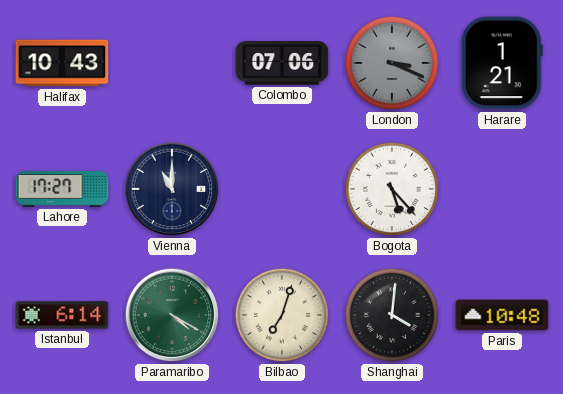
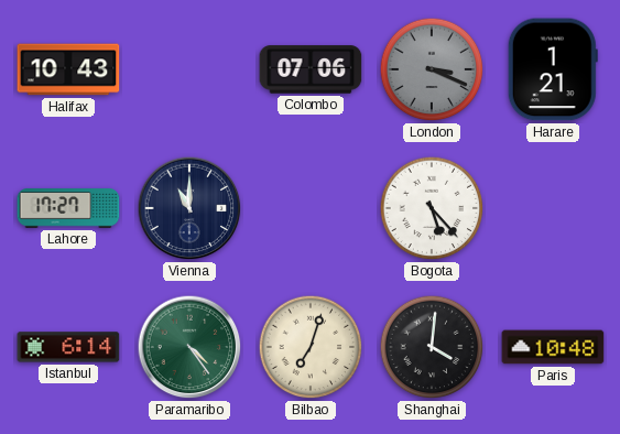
Paramaribo: 4:20 -> 4:24 (189, 347)
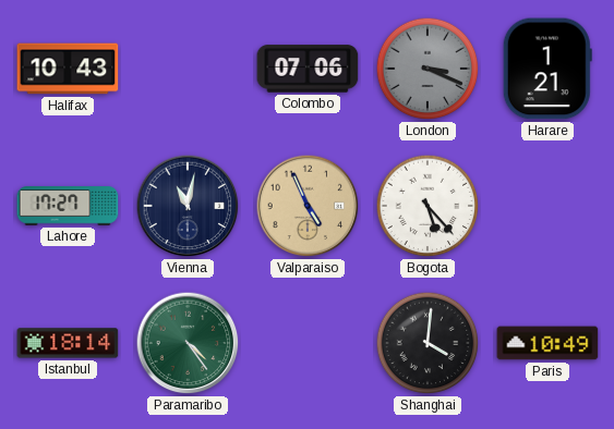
Vienna: 11:00 -> 11:02 (188, 206)
Valparaiso: none -> 4:56 (308, 206)
Istanbul: 6:14 -> 18:14 (68, 343)
Bilbao: 7:03 -> none (311, 347)
Paris: 10:48 -> 10:49 (547, 343)
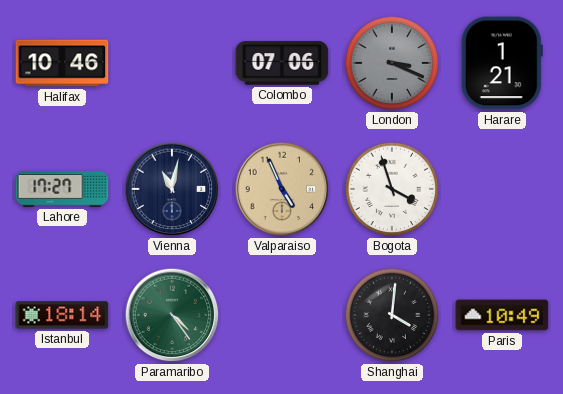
Halifax: 10:43 -> 10:46 (62, 63)
Bogota: 5:23 -> 3:57 (392, 189)
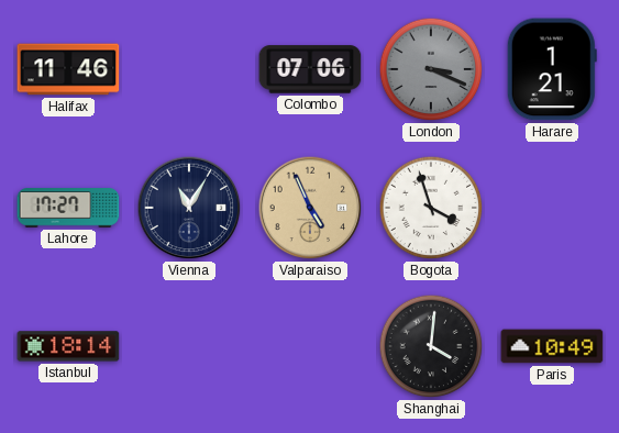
Halifax: 10:46 -> 11:46 (68, 69)
Vienna: 11:02 -> 11:05 (189, 208)
Paramaribo: 4:24 -> none (172, 315)
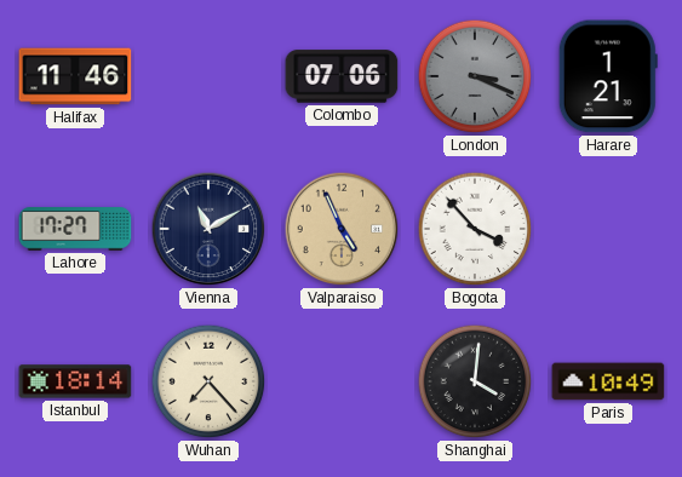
Vienna: 11:05 -> 11:10 (208, 229)
Bogota: 3:57 -> 3:53 (475, 229)
Wuhan: none -> 7:23 (208, 381)
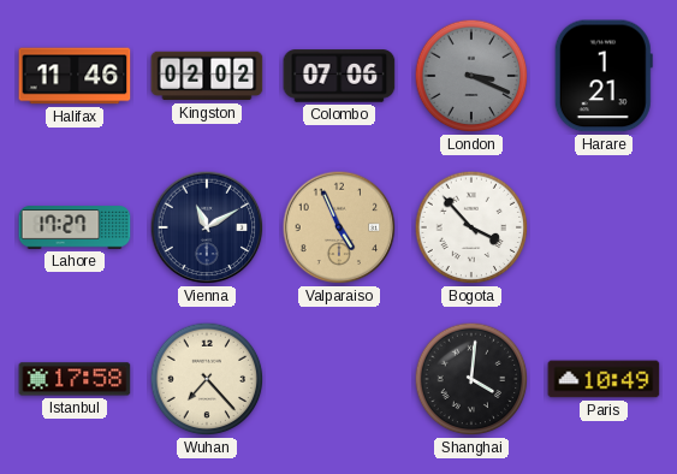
Kingston: none -> 02:02 (207, 76)
Istanbul: 18:14 -> 17:58 (75, 379)
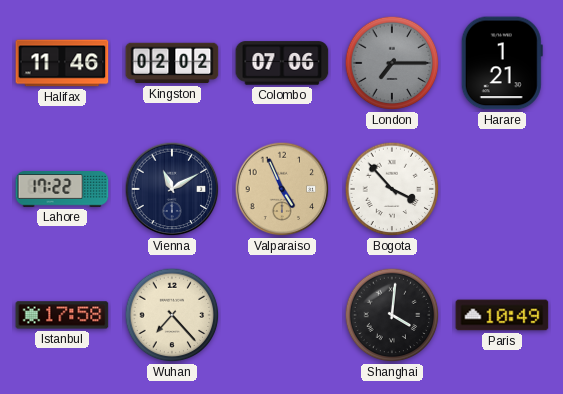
London: 3:19 -> 7:15 (392, 63)
Lahore: 17:27 -> 17:22 (62, 189)
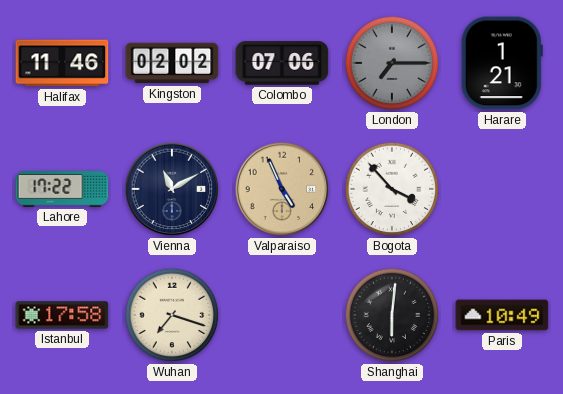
Wuhan: 7:23 -> 7:18 (172, 315)
Shanghai: 4:01 -> 6:01 (392, 315)
